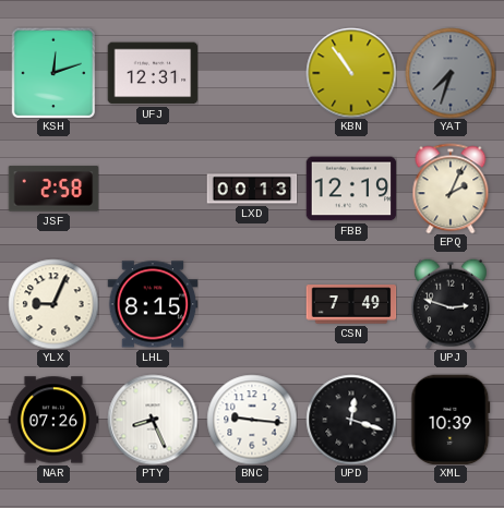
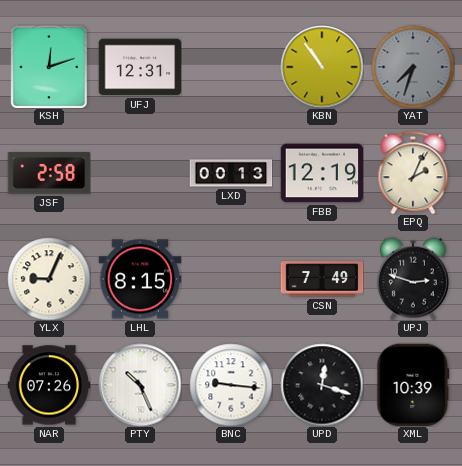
PTY: 8:26 -> 10:26 (140, 385)
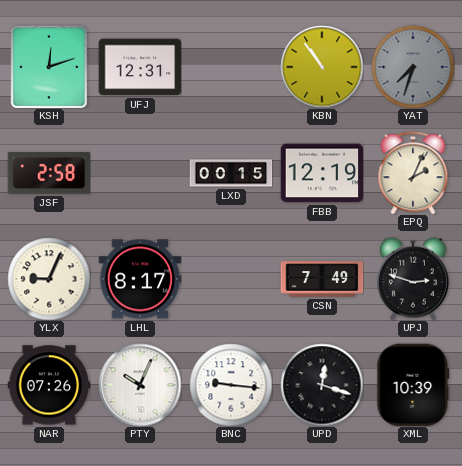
LXD: 00:13 -> 00:15 (231, 173)
LHL: 8:15 -> 8:17 (140, 279)
PTY: 10:26 -> 10:04 (140, 385)
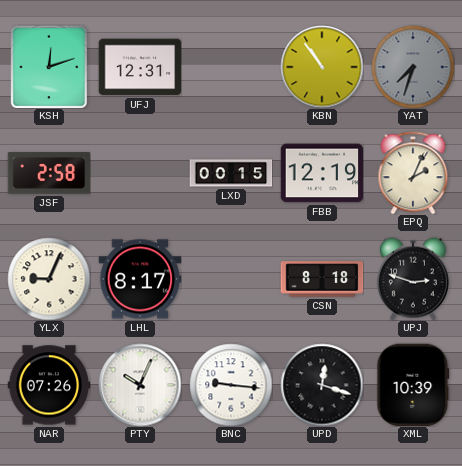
CSN: 7:49 -> 8:18 (322, 279)
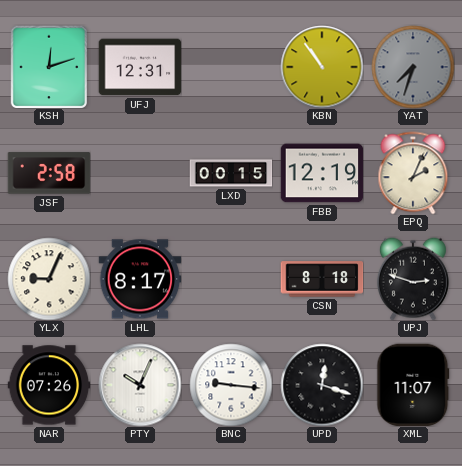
XML: 10:39 -> 11:07 (413, 385)
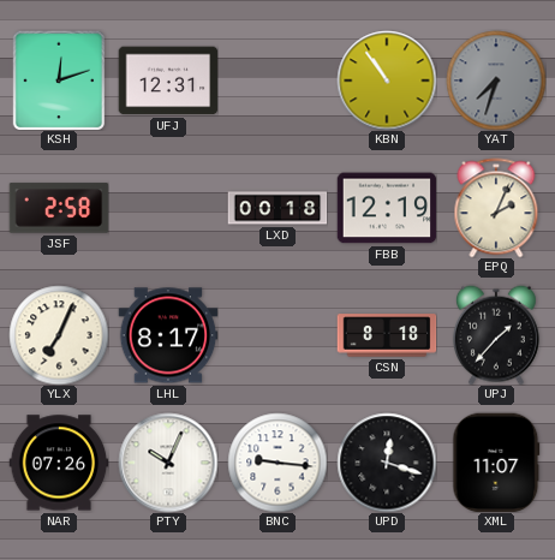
LXD: 00:15 -> 00:18 (277, 208)
YLX: 9:04 -> 7:04 (59, 335)
UPJ: 2:48 -> 1:37 (496, 335)
